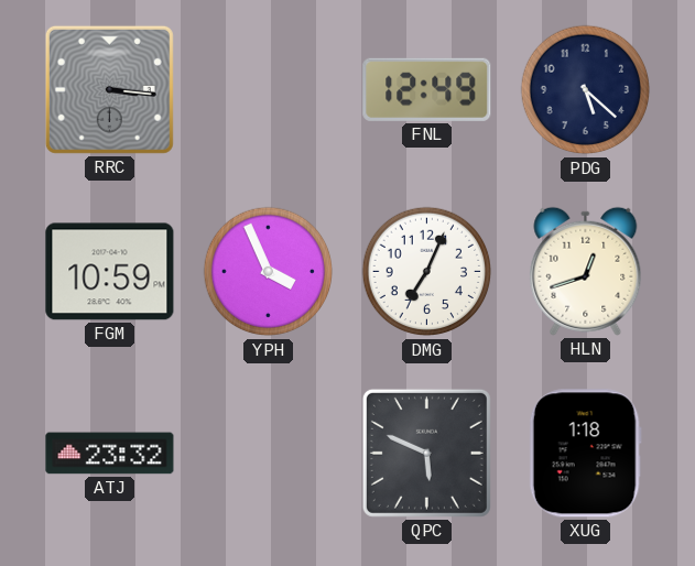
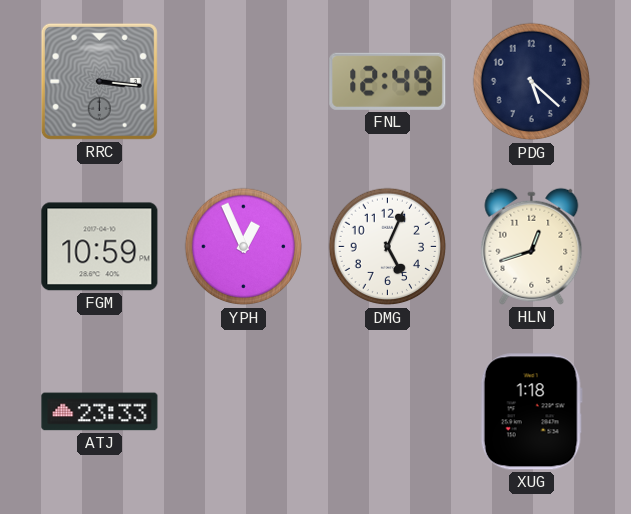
YPH: 3:56 -> 12:56 (244, 247)
DMG: 7:04 -> 5:04 (388, 247)
ATJ: 23:32 -> 23:33 (100, 412)
QPC: 5:49 -> none (426, 453)
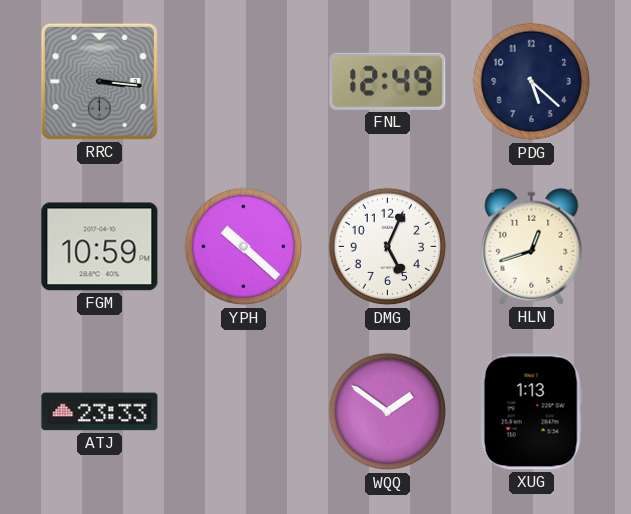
YPH: 12:56 -> 10:22 (244, 247)
WQQ: none -> 1:51 (388, 412)
XUG: 1:18 -> 1:13 (531, 412)
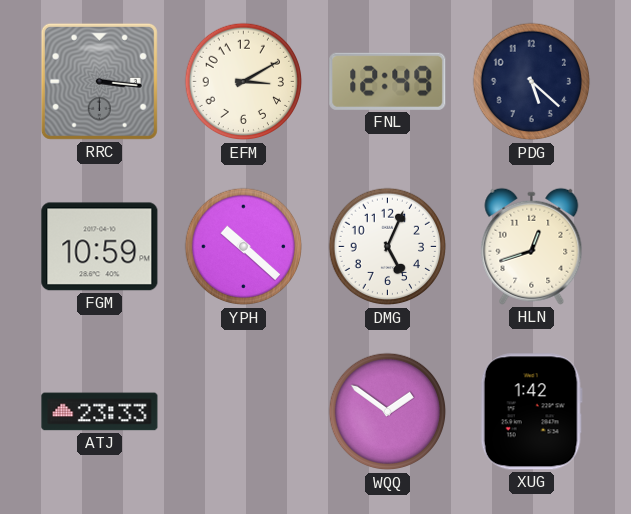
EFM: none -> 3:10 (244, 82)
XUG: 1:13 -> 1:42 (531, 412)
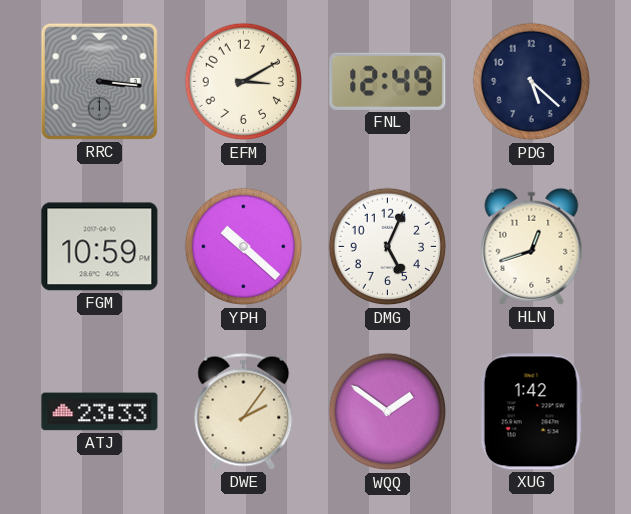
DWE: none -> 2:06 (244, 411)
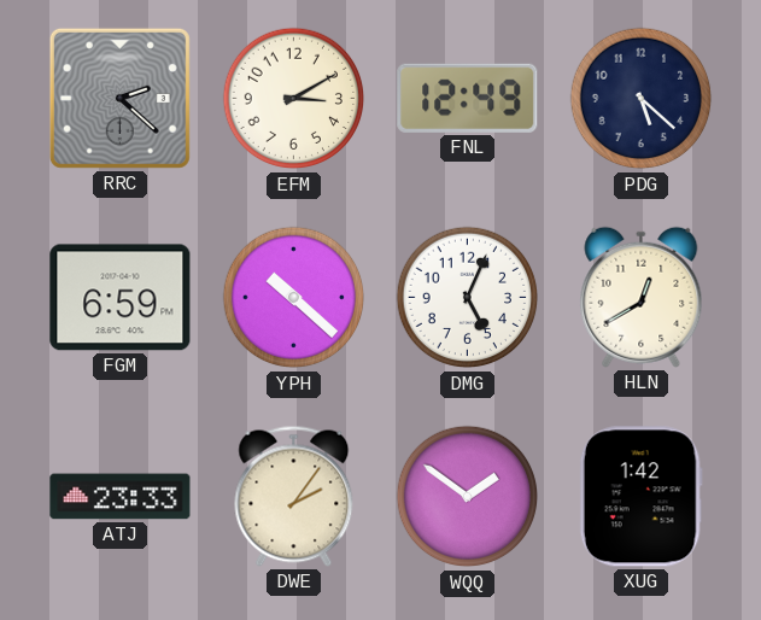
RRC: 3:16 -> 2:22 (119, 98)
FGM: 10:59 -> 6:59 (121, 298)
HLN: 12:42 -> 12:40 (642, 297)
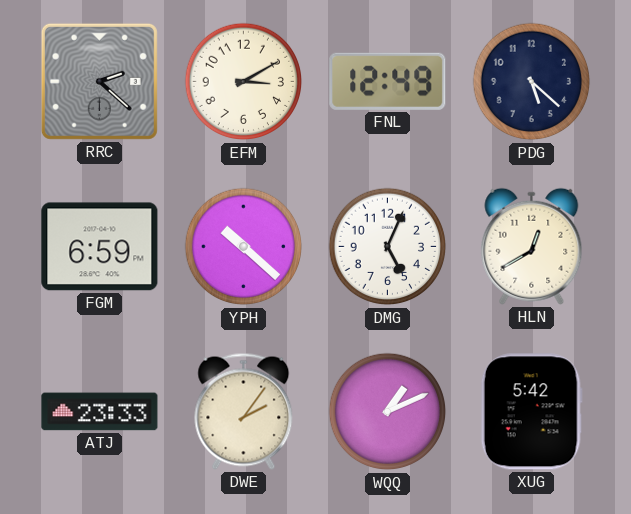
WQQ: 1:51 -> 1:11 (388, 412)
XUG: 1:42 -> 5:42 (531, 412)
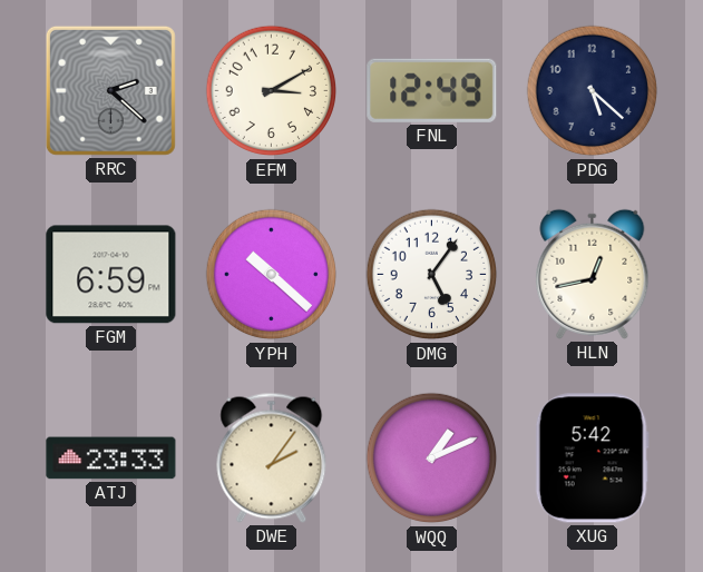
DMG: 5:04 -> 5:06 (432, 275)
HLN: 12:40 -> 12:43 (593, 274)
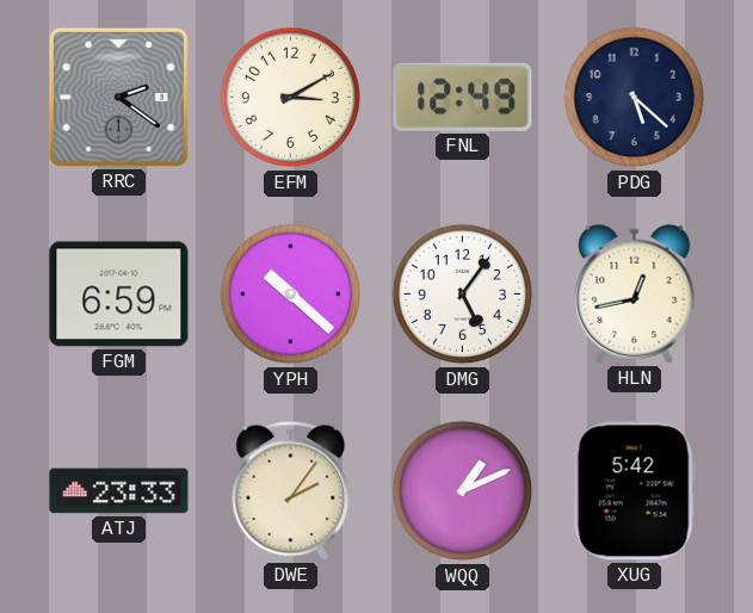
RRC: 2:22 -> 2:21 (118, 97)
